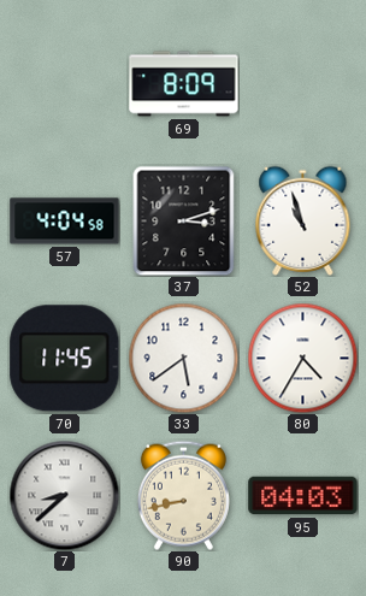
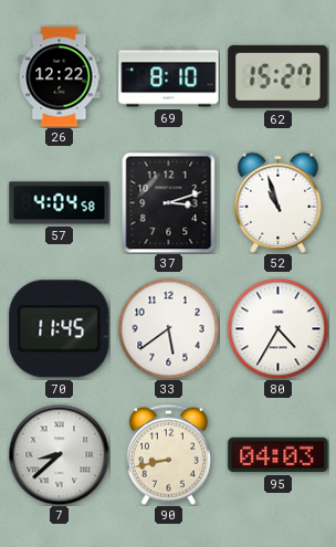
26: none -> 12:22 (60, 77)
69: 8:09 -> 8:10 (169, 77)
62: none -> 15:27 (279, 76)
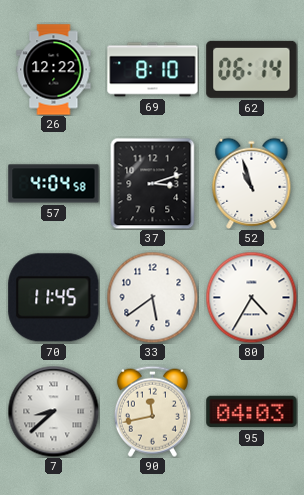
62: 15:27 -> 06:14 (252, 69)
90: 8:43 -> 11:43 (152, 411)
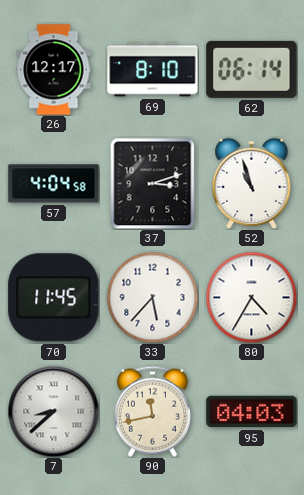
26: 12:22 -> 12:17 (54, 70)
33: 5:39 -> 5:37 (152, 297)
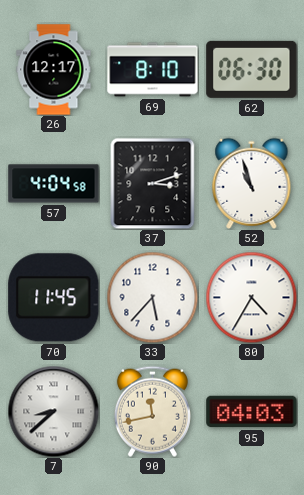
62: 06:14 -> 06:30 (252, 69)
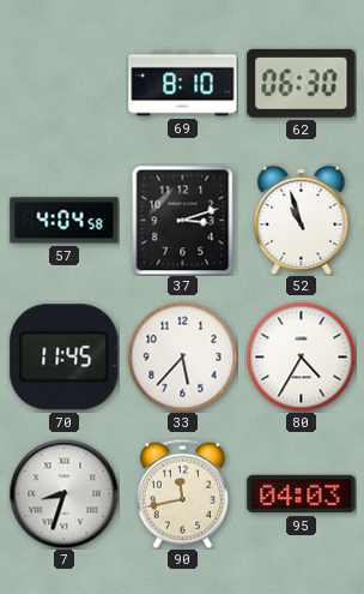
26: 12:17 -> none (54, 70)
7: 8:38 -> 8:33 (63, 493)
